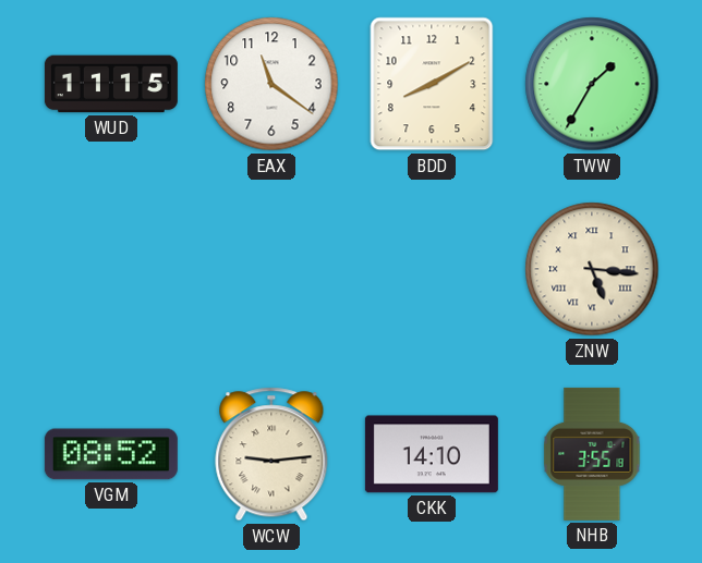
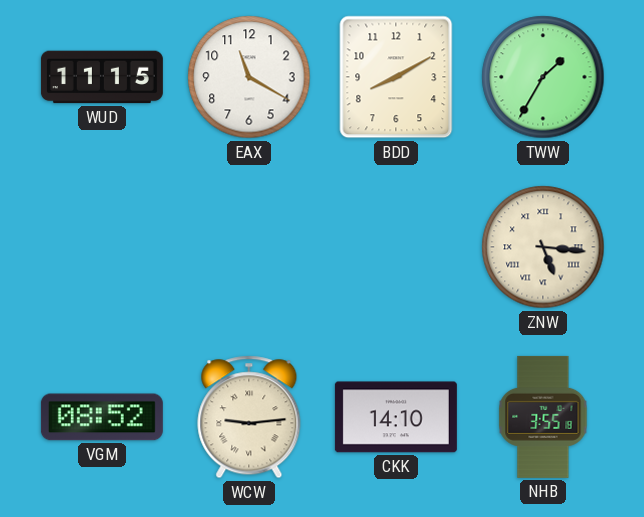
EAX: 11:21 -> 11:20 (249, 77)
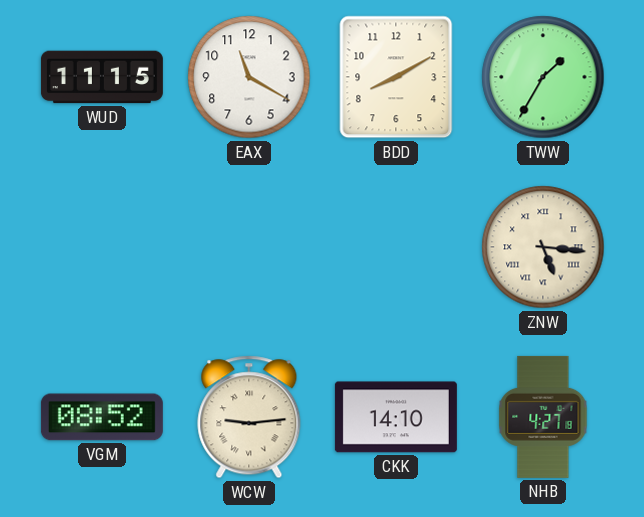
NHB: 3:55 -> 4:27 (543, 417)
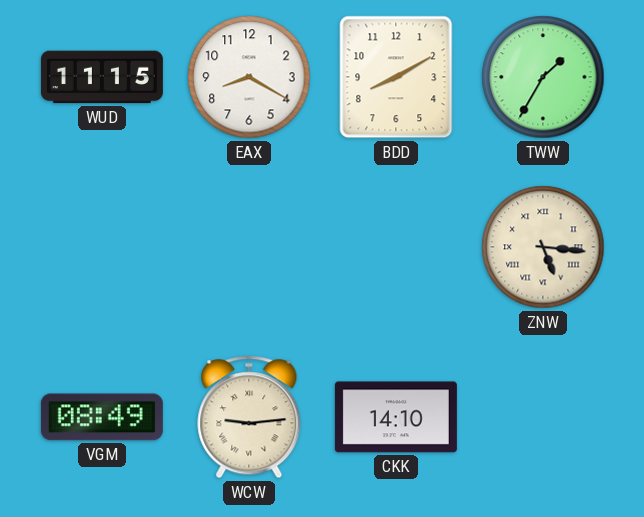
EAX: 11:20 -> 8:20 (249, 77)
VGM: 08:52 -> 08:49 (102, 417)
NHB: 4:27 -> none (543, 417)
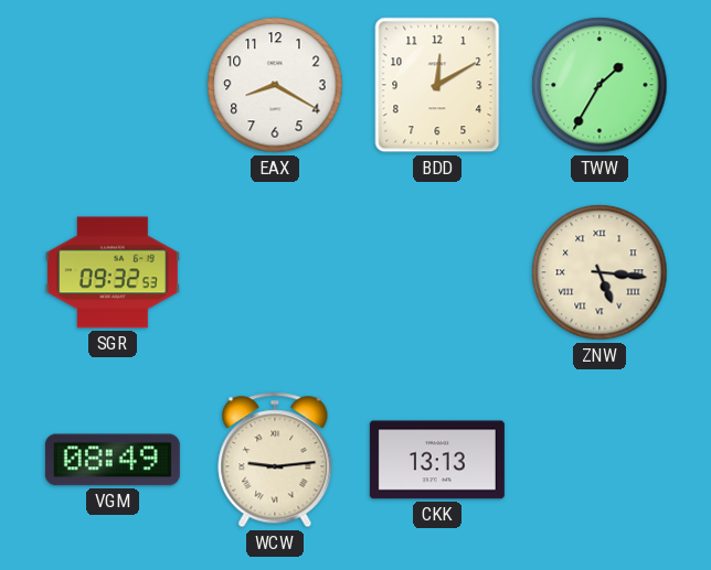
WUD: 11:15 -> none (102, 77)
BDD: 8:10 -> 12:10 (437, 85)
SGR: none -> 09:32 (113, 272)
CKK: 14:10 -> 13:13 (437, 460)
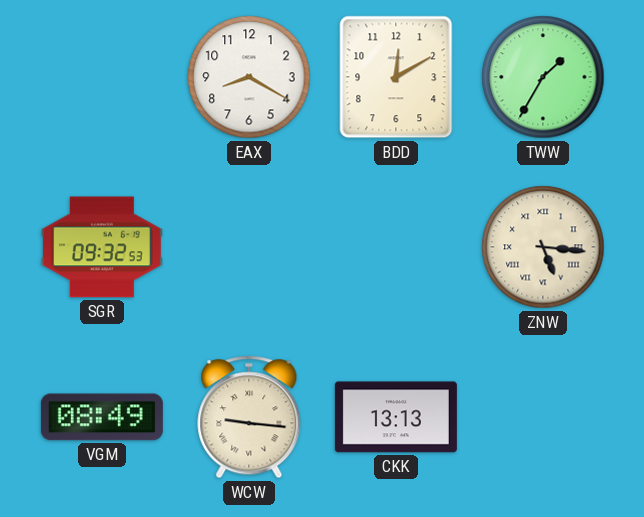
WCW: 9:14 -> 9:16 (249, 417)
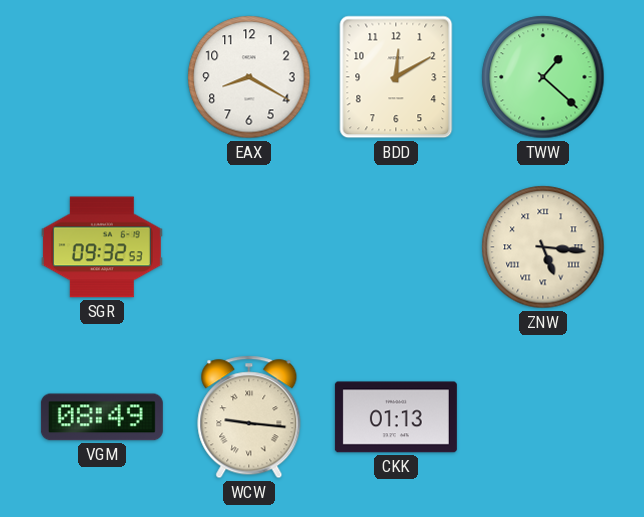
TWW: 1:35 -> 1:22 (543, 77)
CKK: 13:13 -> 01:13 (396, 417)
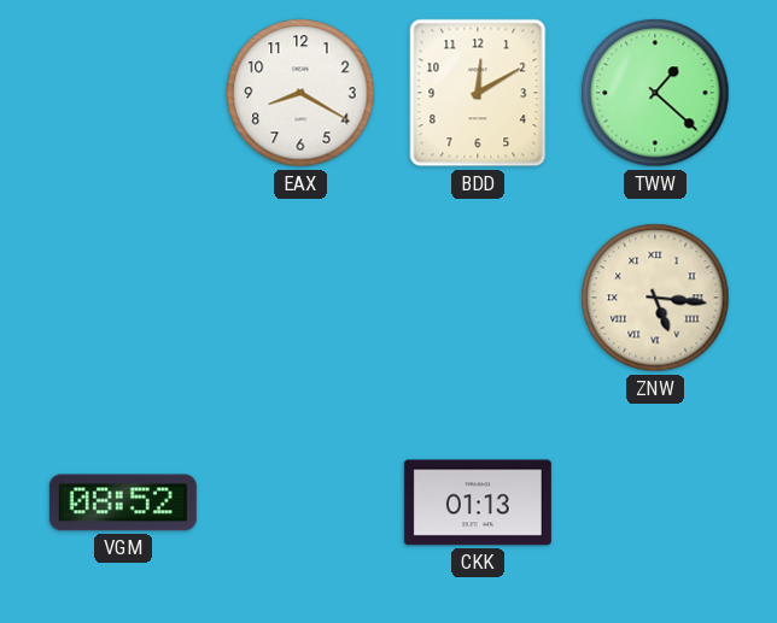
SGR: 09:32 -> none (102, 247)
VGM: 08:49 -> 08:52 (123, 502)
WCW: 9:16 -> none (249, 417)
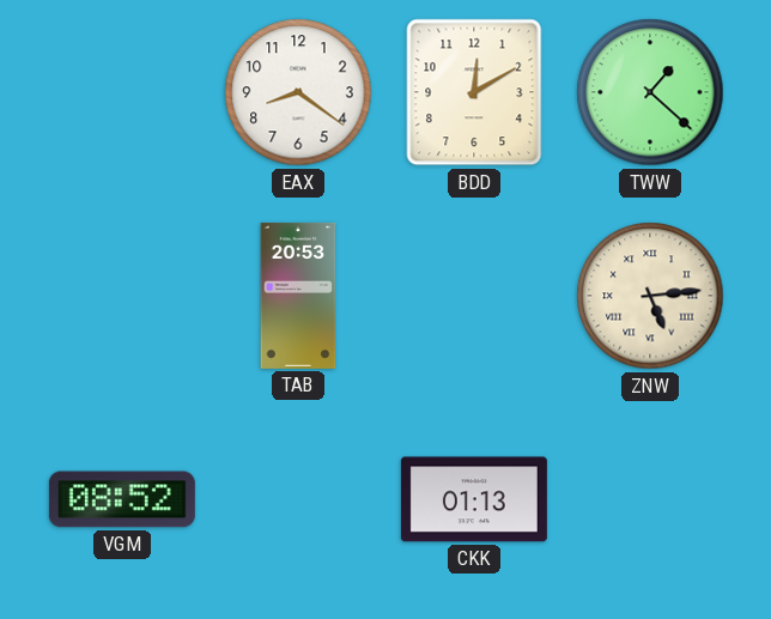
EAX: 8:20 -> 8:21 (298, 92)
TAB: none -> 20:53 (298, 296)
ZNW: 5:16 -> 5:14 (650, 296)
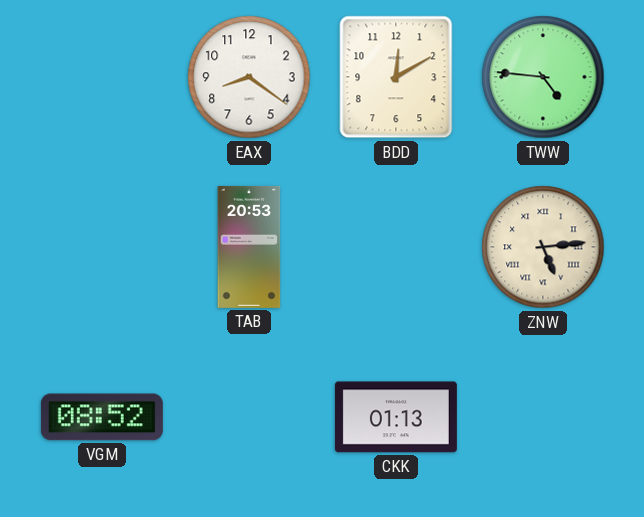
TWW: 1:22 -> 4:46 (543, 77)
